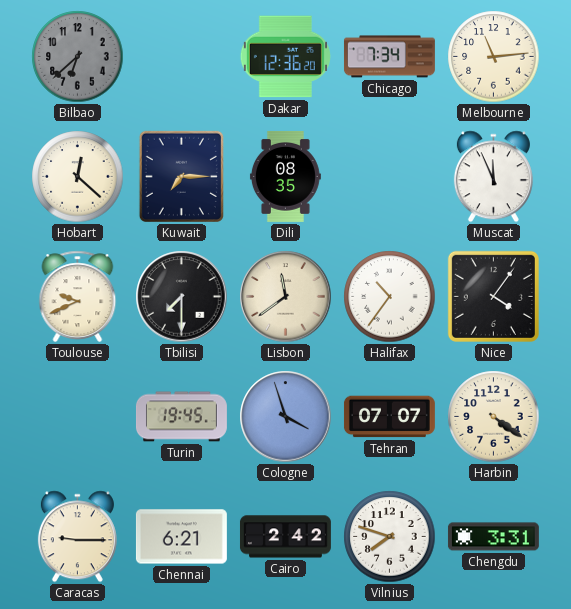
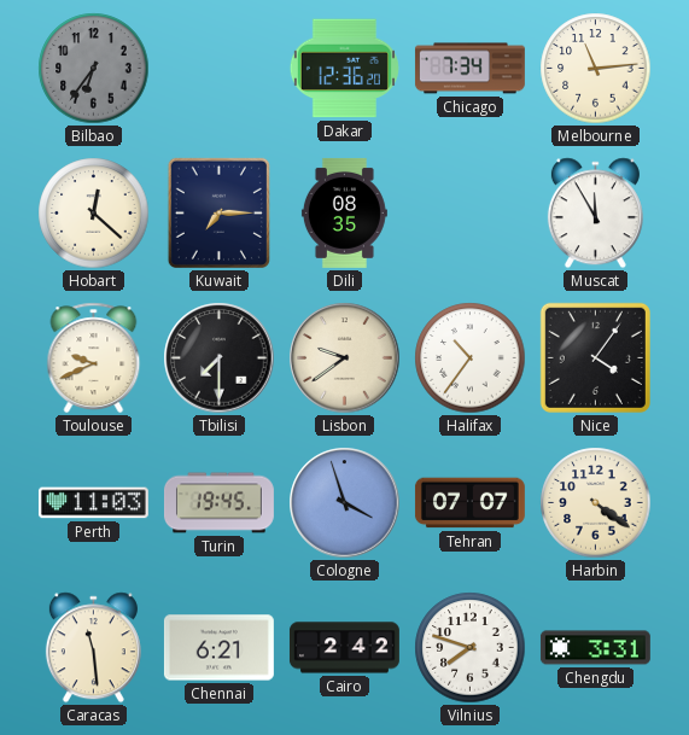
Bilbao: 6:38 -> 6:36 (94, 69)
Muscat: 11:56 -> 11:55 (595, 214)
Lisbon: 11:39 -> 9:39 (345, 358)
Perth: none -> 11:03 (93, 503)
Caracas: 9:15 -> 11:29 (93, 648)
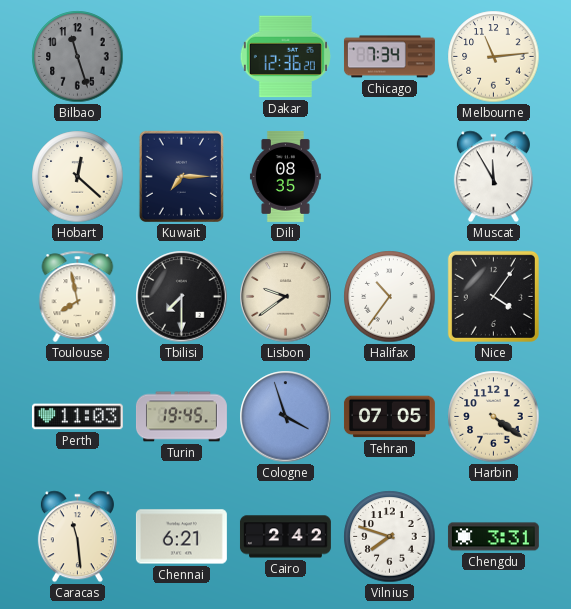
Bilbao: 6:36 -> 11:27 (78, 57)
Toulouse: 9:41 -> 7:58 (78, 297)
Tehran: 07:07 -> 07:05 (389, 417)
